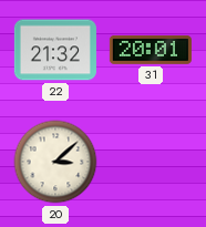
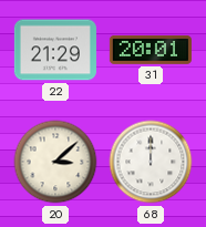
22: 21:32 -> 21:29 (55, 50)
68: none -> 12:00 (151, 162)
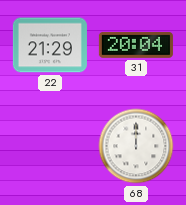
31: 20:01 -> 20:04 (136, 45)
20: 3:08 -> none (55, 162)
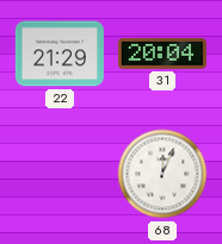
68: 12:00 -> 12:04 (162, 174)
